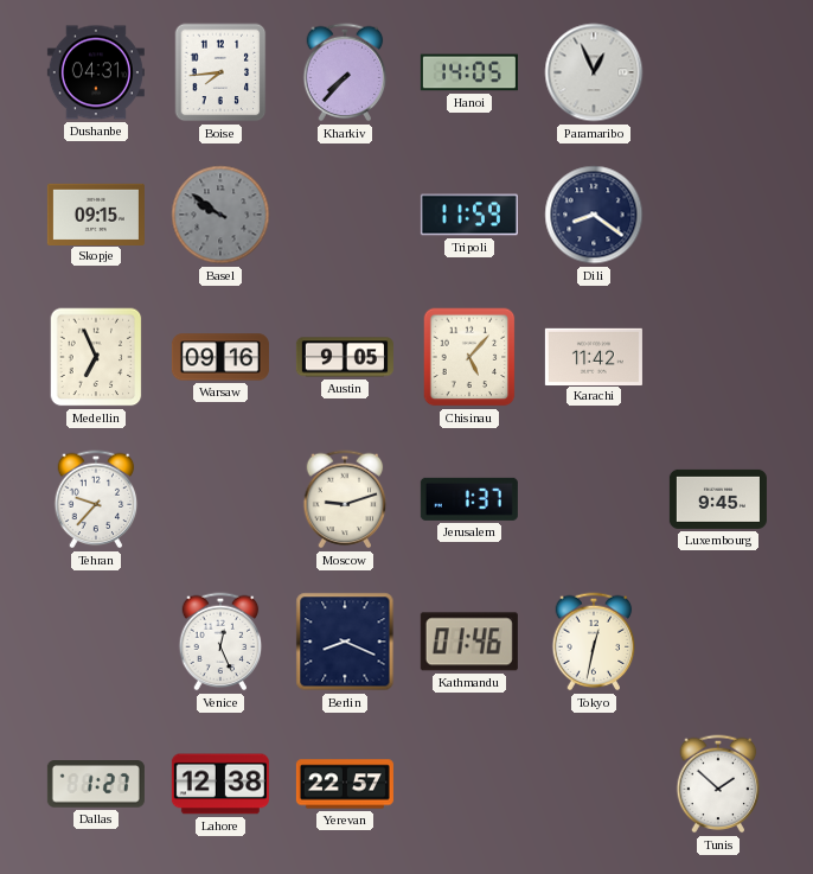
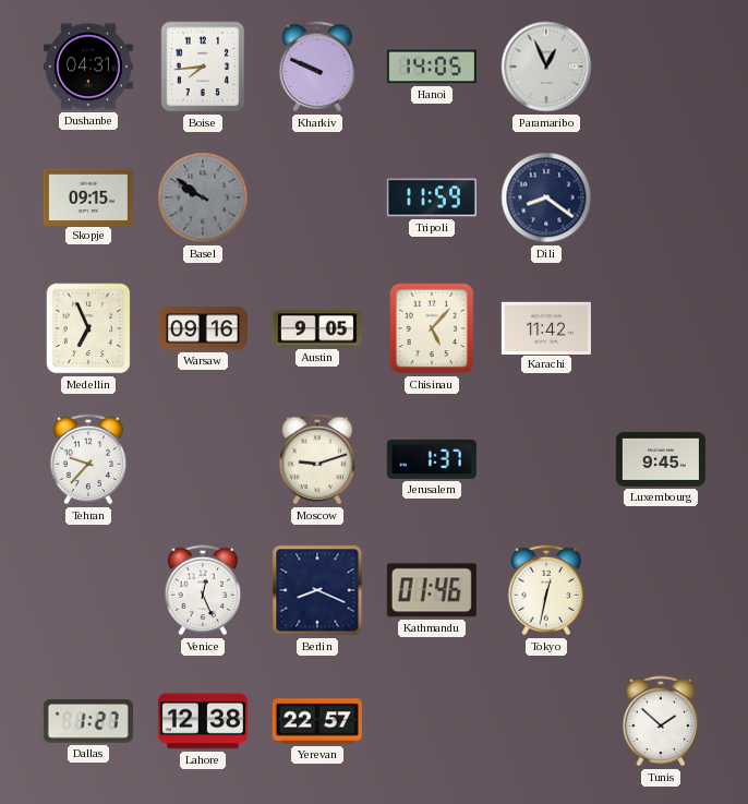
Kharkiv: 7:37 -> 9:49 (317, 67)
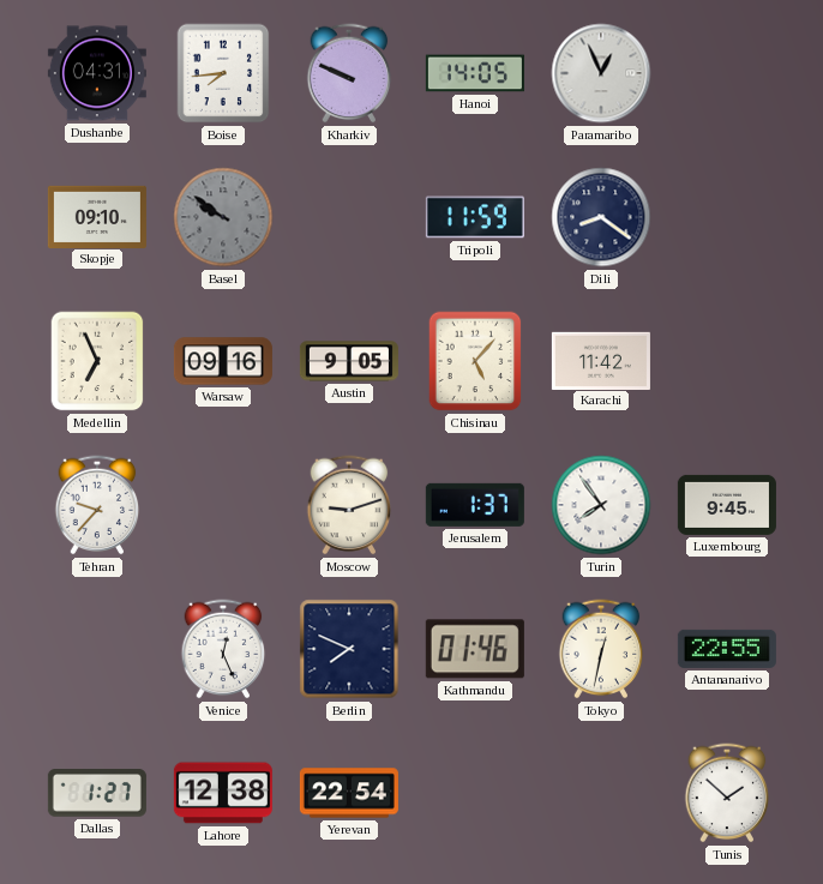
Skopje: 09:15 -> 09:10 (97, 216)
Turin: none -> 7:54 (601, 505)
Berlin: 8:19 -> 7:49 (349, 649)
Antananarivo: none -> 22:55 (727, 649)
Yerevan: 22:57 -> 22:54 (349, 793)
